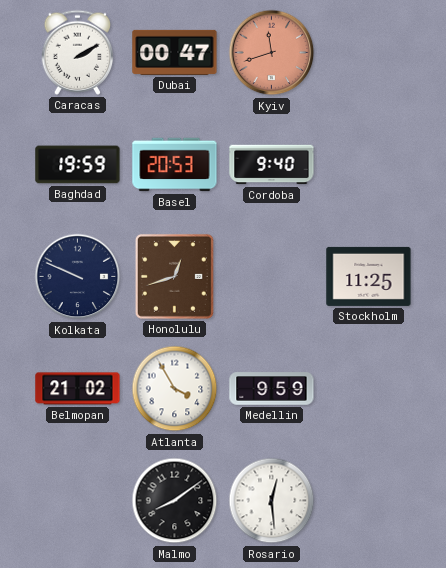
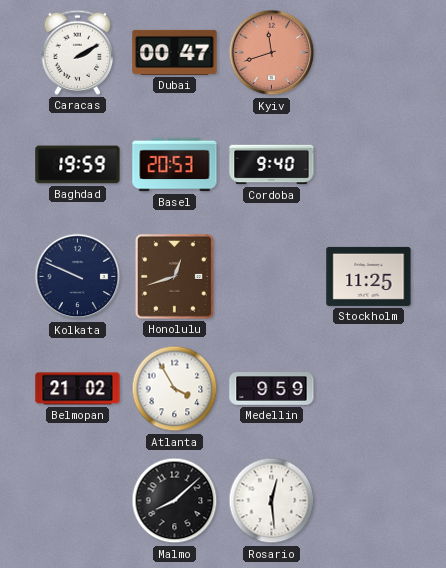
Malmo: 8:09 -> 8:08 (175, 501)
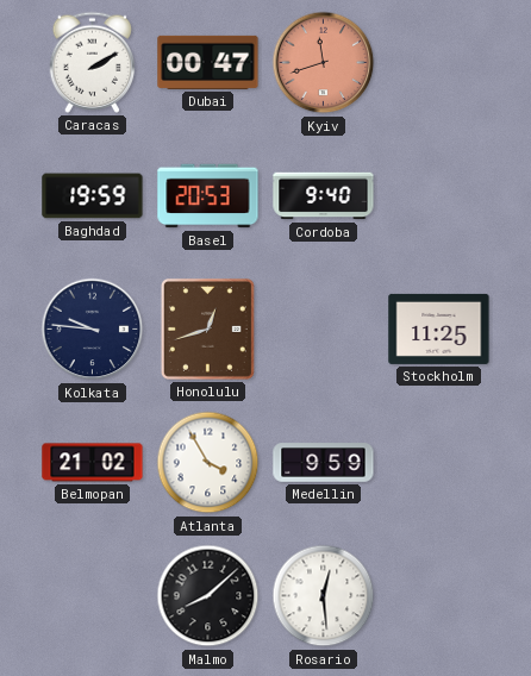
Kolkata: 9:49 -> 9:46 (93, 330)
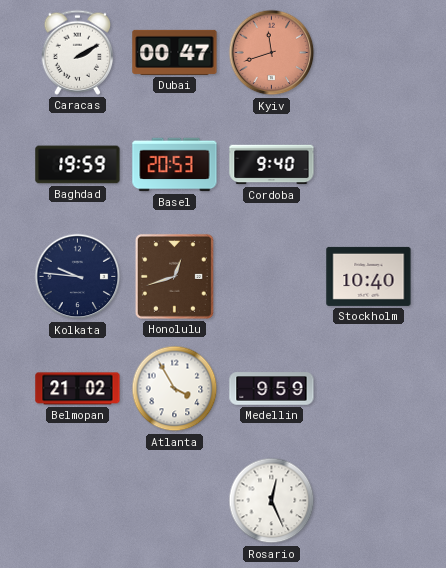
Stockholm: 11:25 -> 10:40 (369, 276)
Malmo: 8:08 -> none (208, 596)
Rosario: 12:29 -> 12:26 (272, 501)
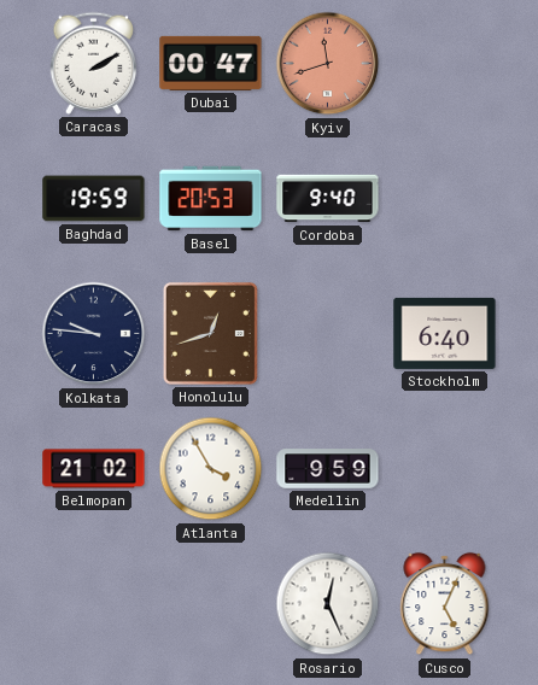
Stockholm: 10:40 -> 6:40 (445, 333)
Cusco: none -> 5:04 (445, 604)
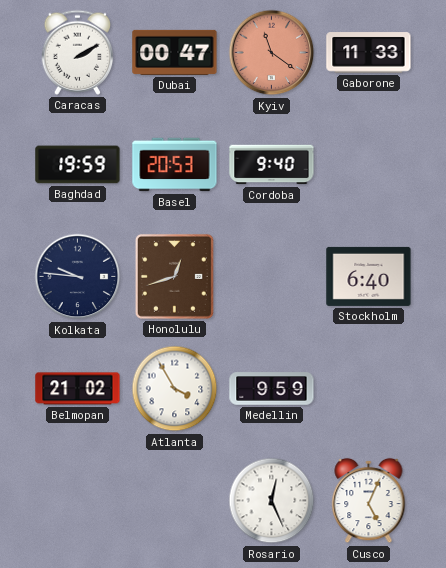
Kyiv: 11:42 -> 11:21 (272, 53)
Gaborone: none -> 11:33 (369, 53)
